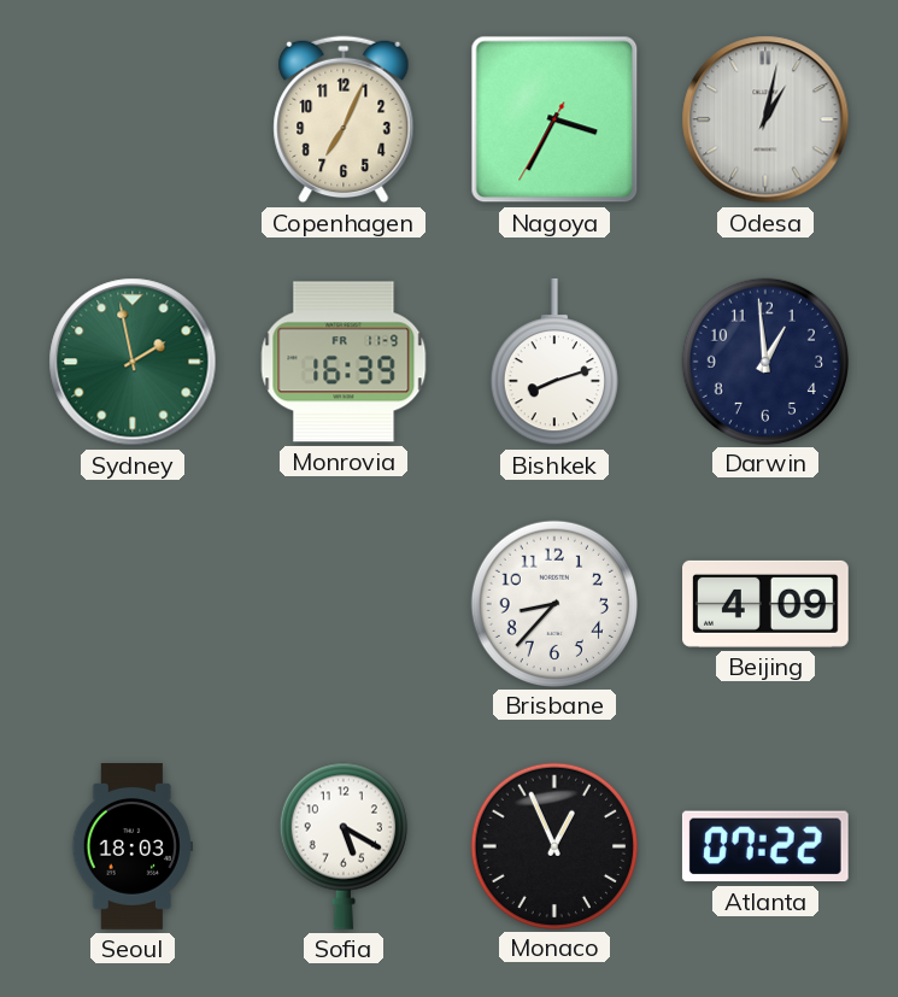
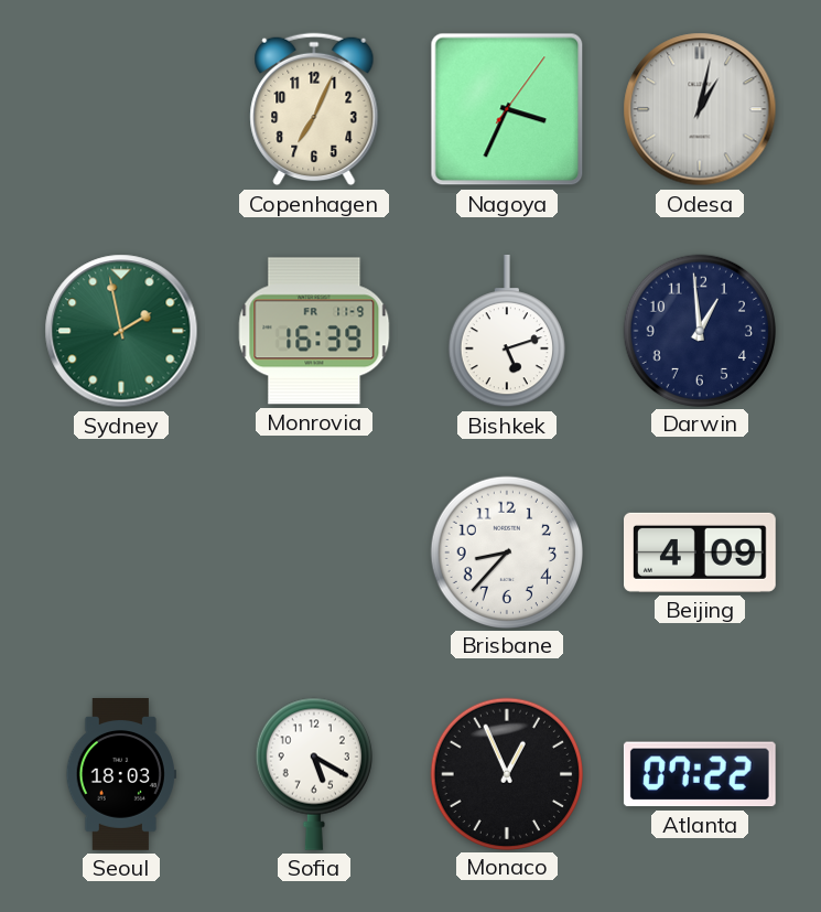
Nagoya: 3:34:35 -> 3:34:06 (507, 109)
Bishkek: 8:12 -> 5:12 (507, 331)
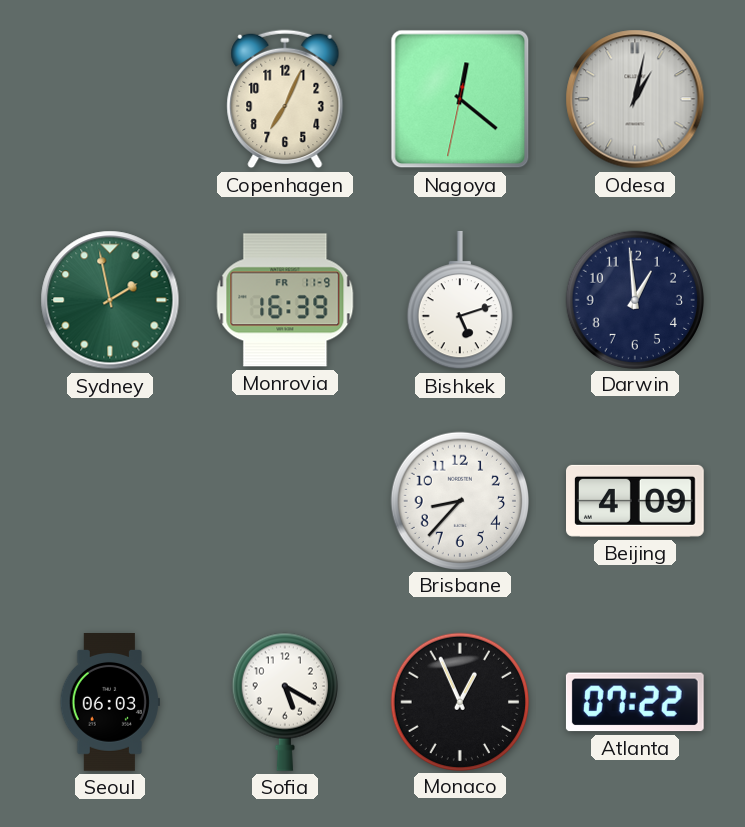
Nagoya: 3:34 -> 12:21 (460, 99)
Seoul: 18:03 -> 06:03 (110, 703)
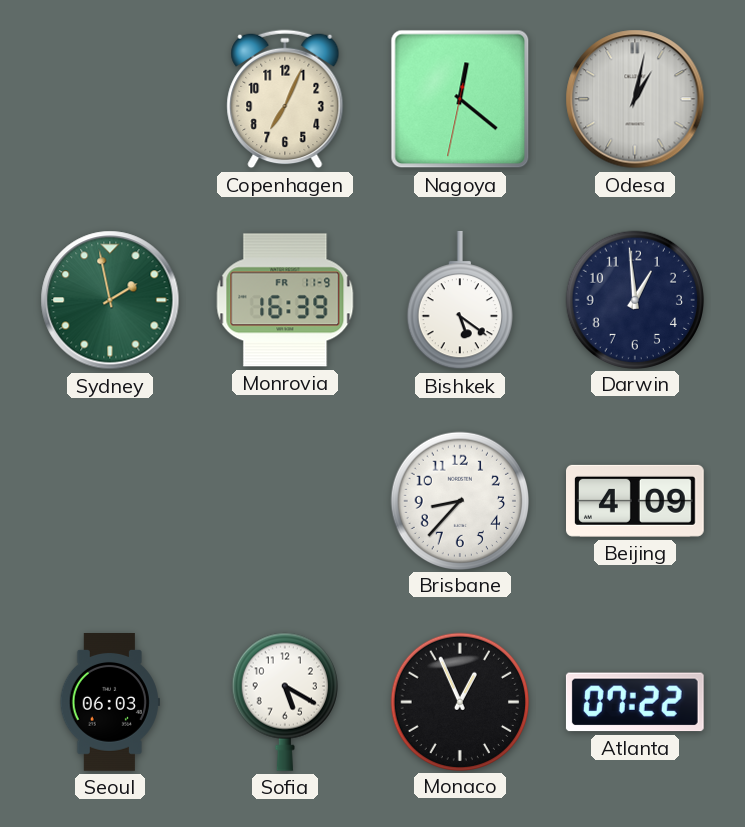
Bishkek: 5:12 -> 5:21 (460, 300)
